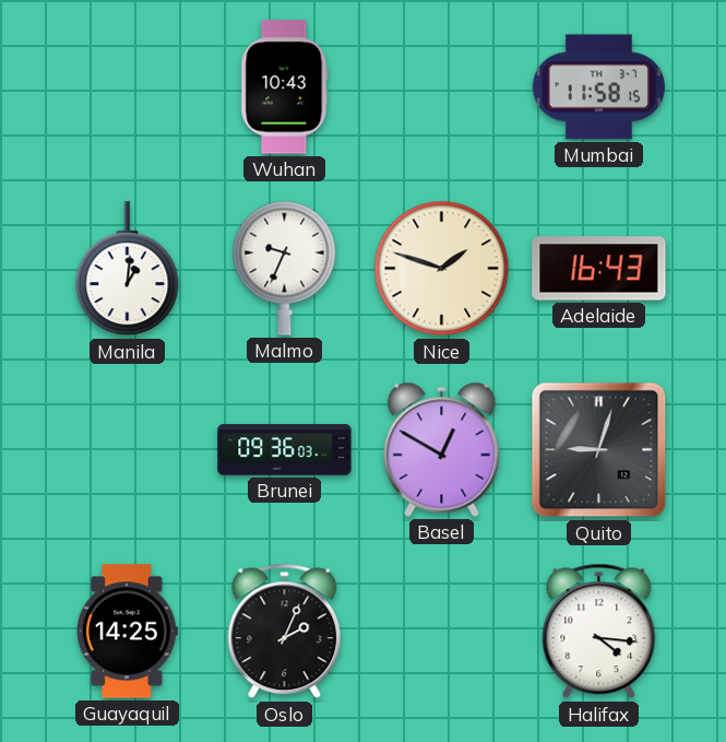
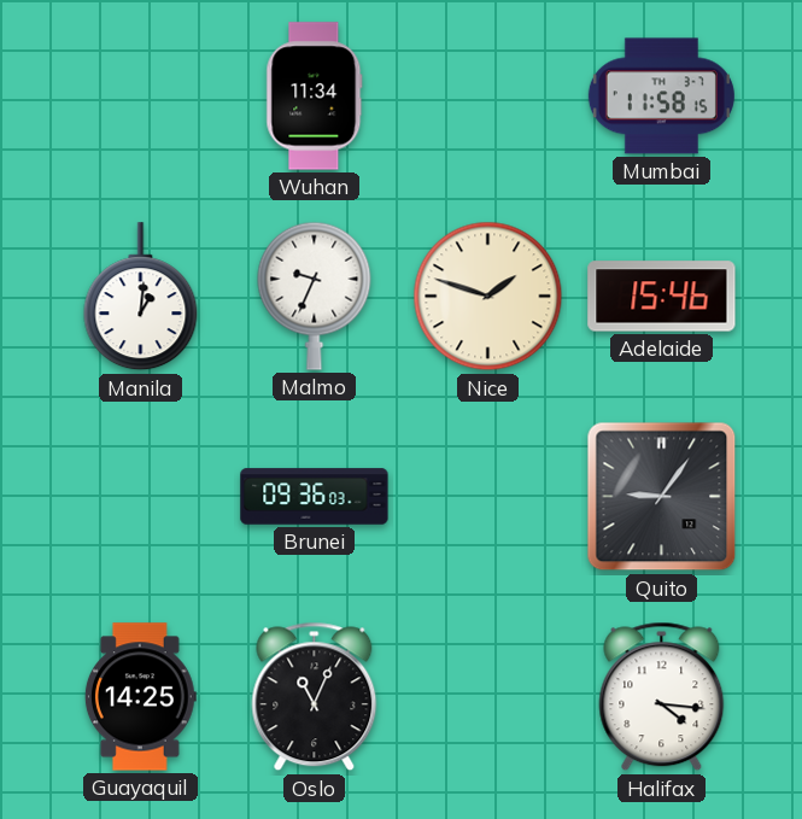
Wuhan: 10:43 -> 11:34 (315, 96)
Adelaide: 16:43 -> 15:46 (662, 297)
Basel: 12:50 -> none (442, 449)
Quito: 9:03 -> 9:06 (662, 497)
Oslo: 2:04 -> 11:04 (315, 697)
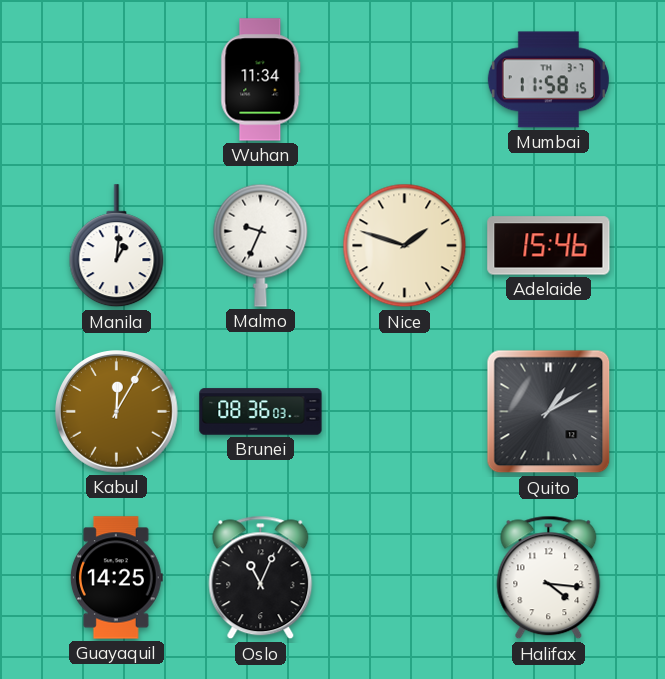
Kabul: none -> 12:05 (117, 412)
Brunei: 09:36 -> 08:36 (261, 412)
Quito: 9:06 -> 1:10 (549, 412)
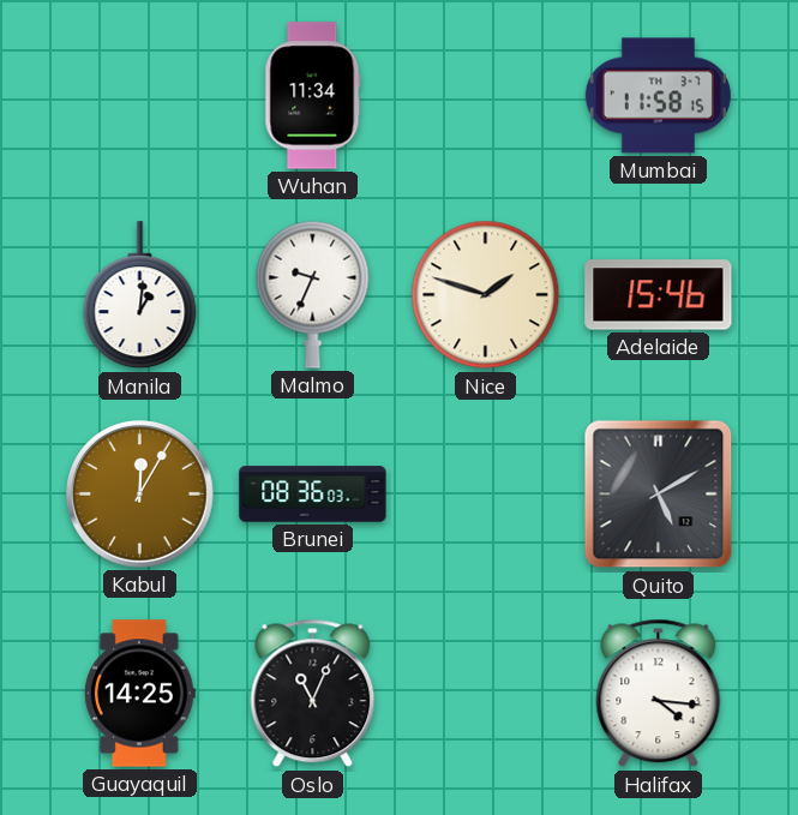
Quito: 1:10 -> 5:10 (659, 495)
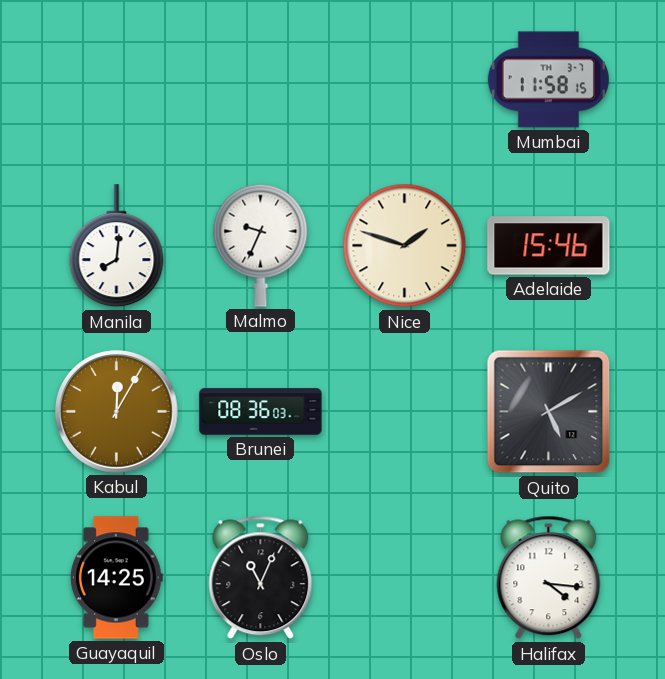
Wuhan: 11:34 -> none (313, 96)
Manila: 1:01 -> 8:01 (117, 246)
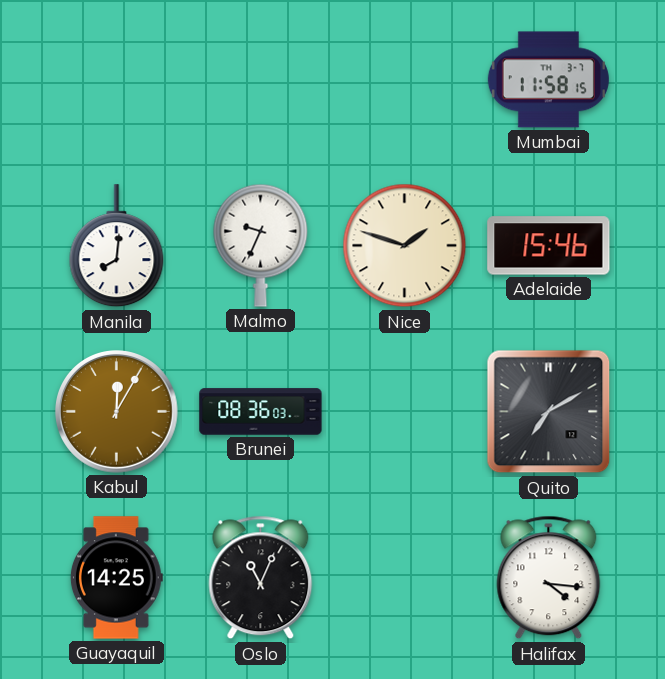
Quito: 5:10 -> 7:10 (549, 412)
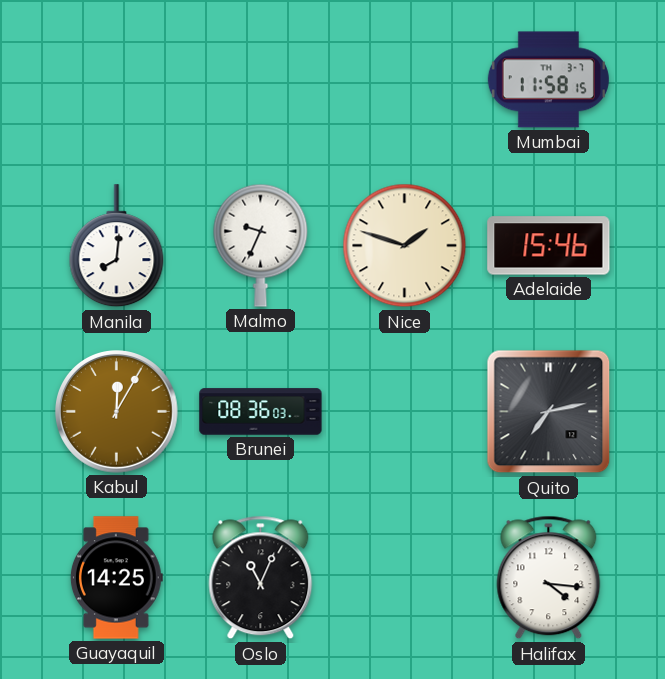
Quito: 7:10 -> 7:13 (549, 412)
